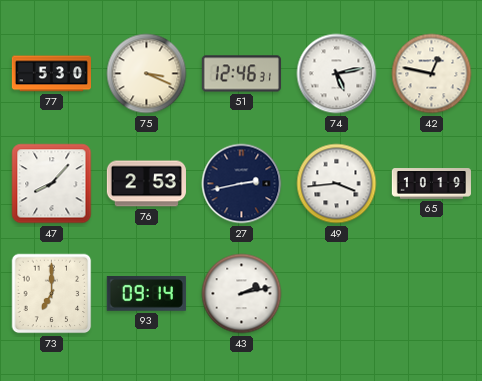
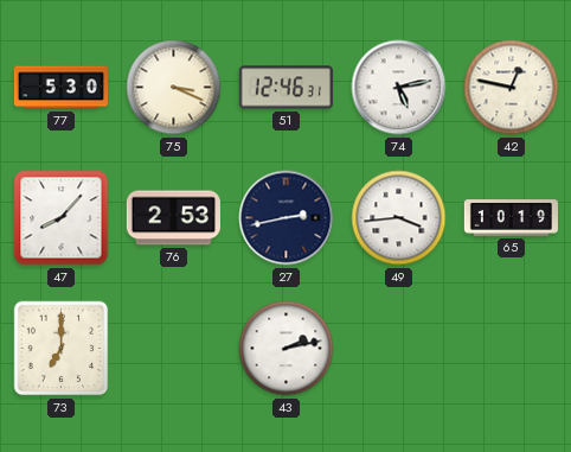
93: 09:14 -> none (146, 294)
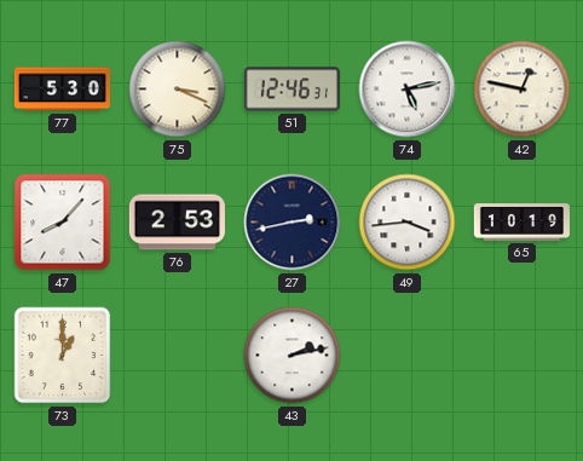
73: 7:00 -> 1:00 (63, 356)
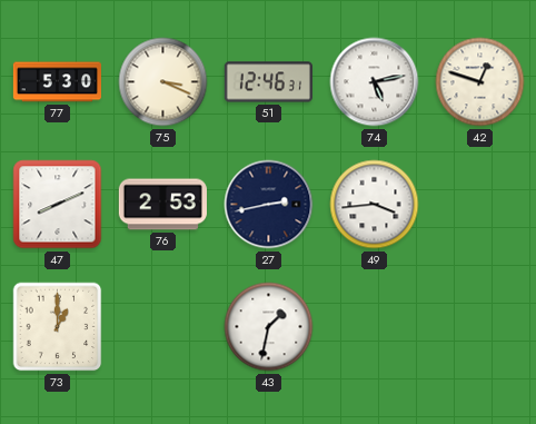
42: 12:47 -> 12:48 (480, 82)
47: 8:07 -> 8:11 (58, 205)
65: 10:19 -> none (521, 223)
43: 2:13 -> 1:32 (269, 327)
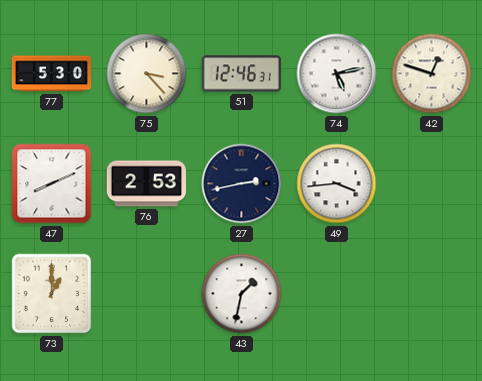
75: 3:19 -> 3:23 (147, 74)
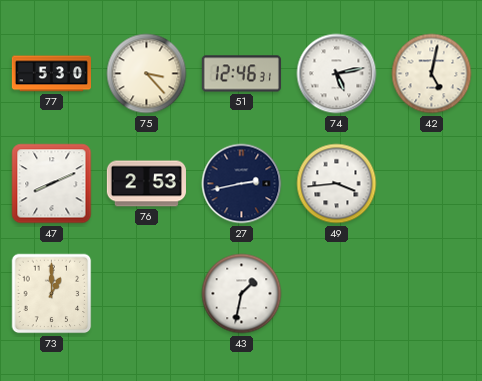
42: 12:48 -> 5:02 (432, 74)
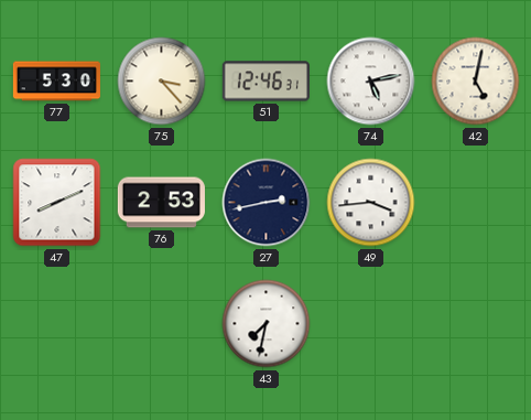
73: 1:00 -> none (52, 294)
43: 1:32 -> 7:32 (267, 324)
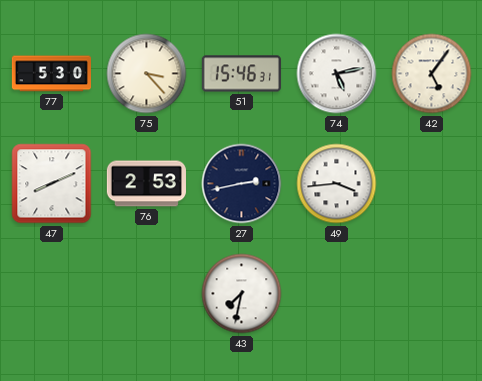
51: 12:46 -> 15:46 (241, 74)
42: 5:02 -> 5:06 (432, 74)
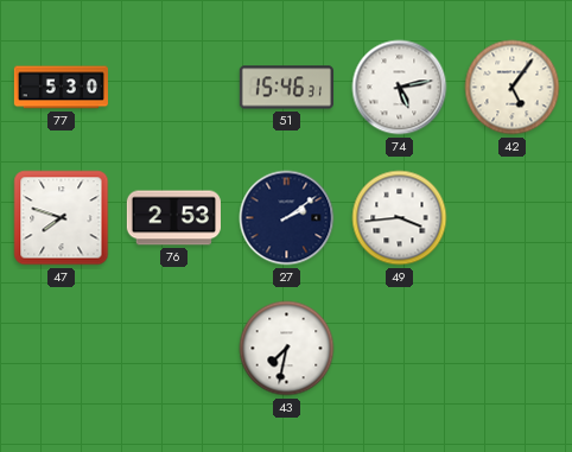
75: 3:23 -> none (147, 74)
47: 8:11 -> 7:48 (62, 218)
27: 2:43 -> 2:09 (287, 218)
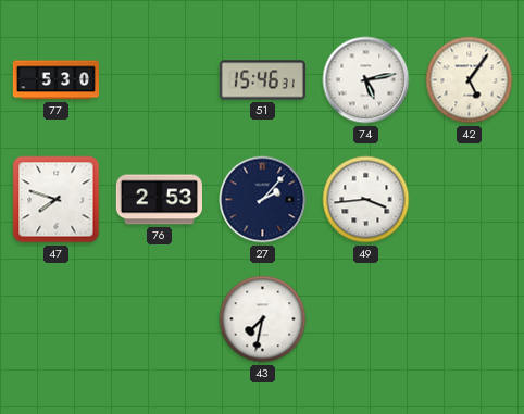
27: 2:09 -> 2:07 (263, 200)
